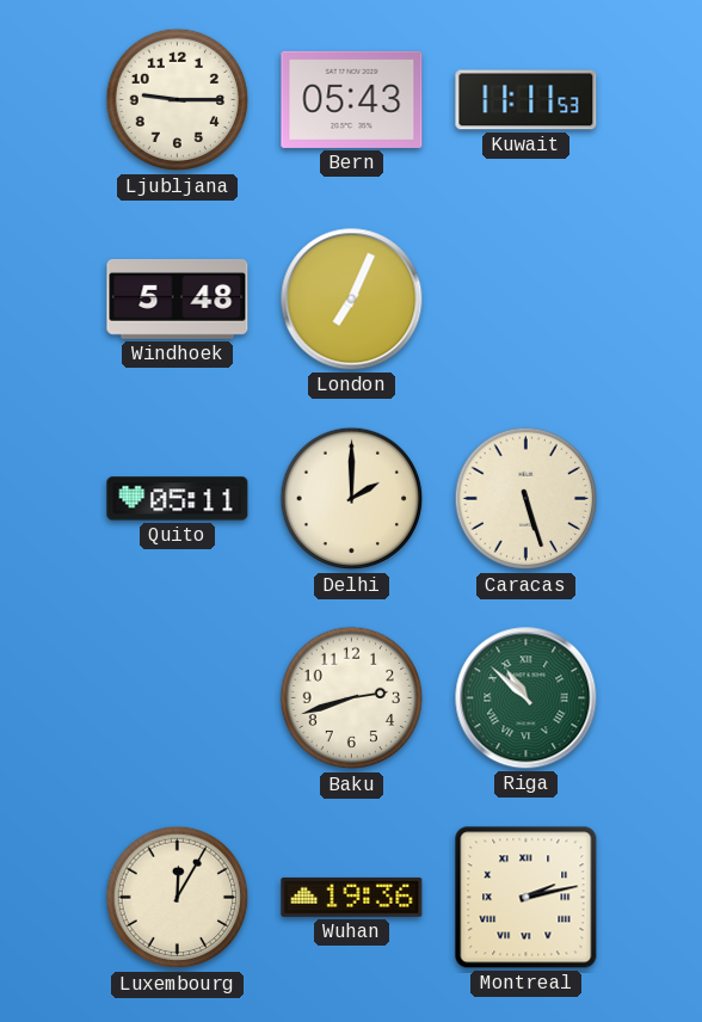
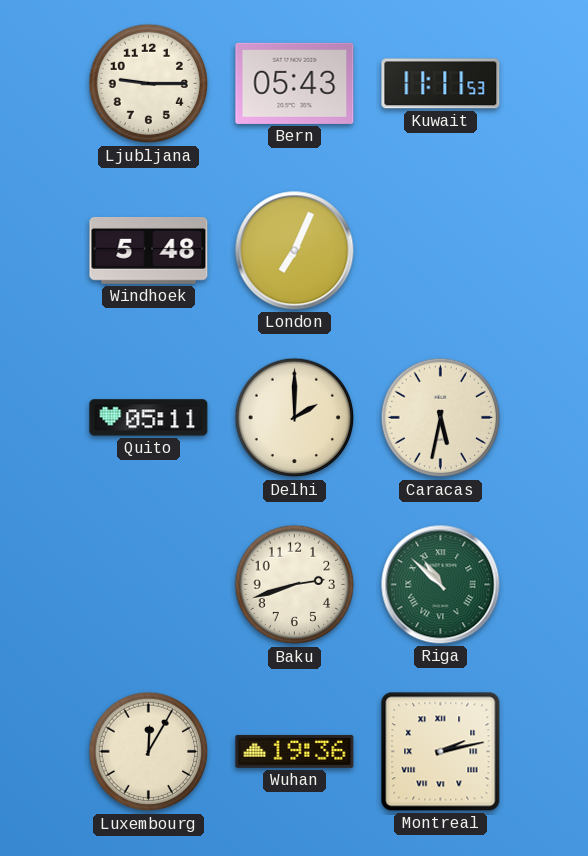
Caracas: 5:27 -> 5:32 (441, 418)
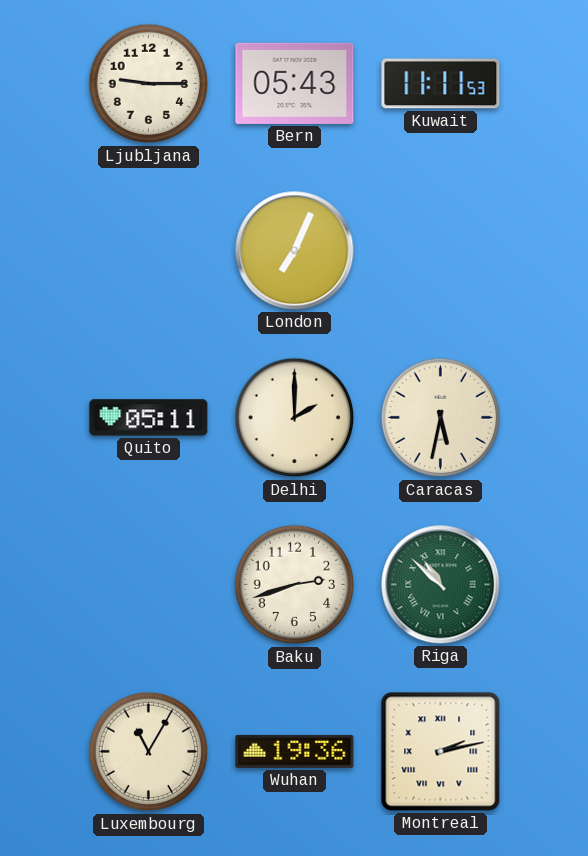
Windhoek: 5:48 -> none (149, 251)
Luxembourg: 12:05 -> 11:05 (149, 752)
